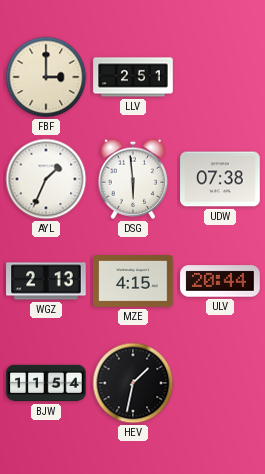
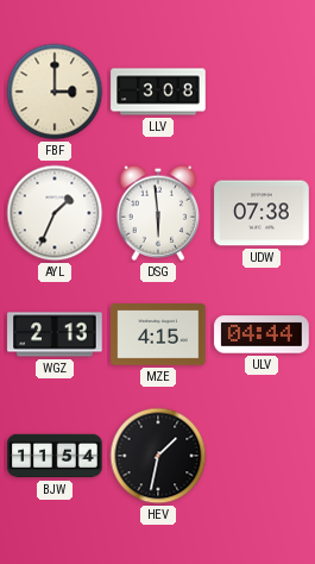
LLV: 2:51 -> 3:08 (158, 92)
ULV: 20:44 -> 04:44 (262, 334)
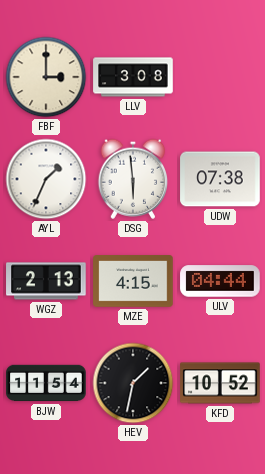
KFD: none -> 10:52 (220, 383)
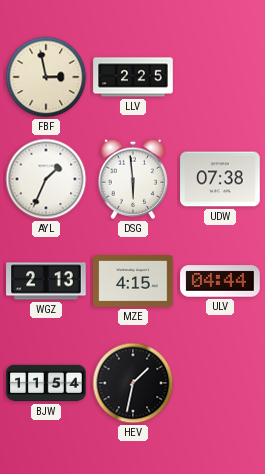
FBF: 3:00 -> 2:58 (46, 77)
LLV: 3:08 -> 2:25 (133, 77)
KFD: 10:52 -> none (220, 383)
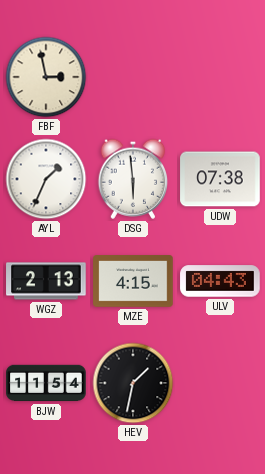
LLV: 2:25 -> none (133, 77)
ULV: 04:44 -> 04:43 (220, 281)
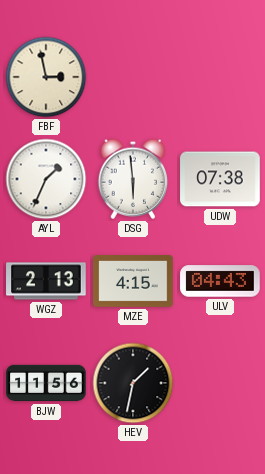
BJW: 11:54 -> 11:56 (46, 383)
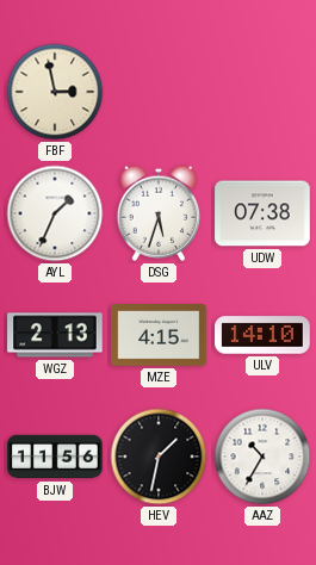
DSG: 5:59 -> 5:33 (159, 213)
ULV: 04:43 -> 14:10 (262, 335)
AAZ: none -> 10:35 (262, 457)
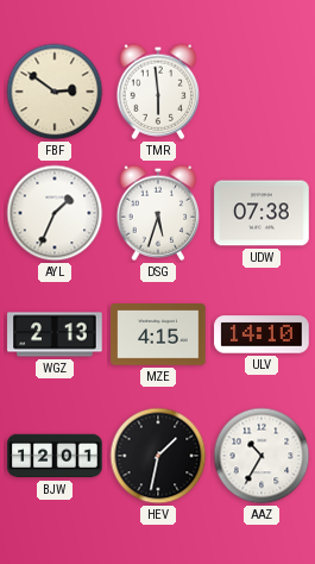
FBF: 2:58 -> 2:51 (55, 92)
TMR: none -> 5:59 (158, 92)
BJW: 11:56 -> 12:01 (55, 456)
